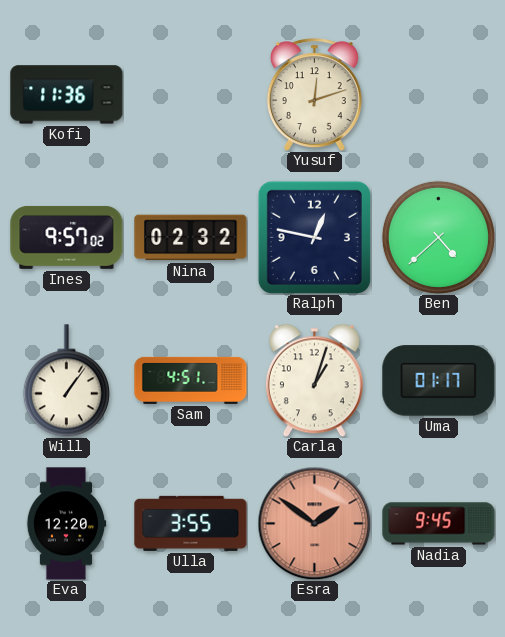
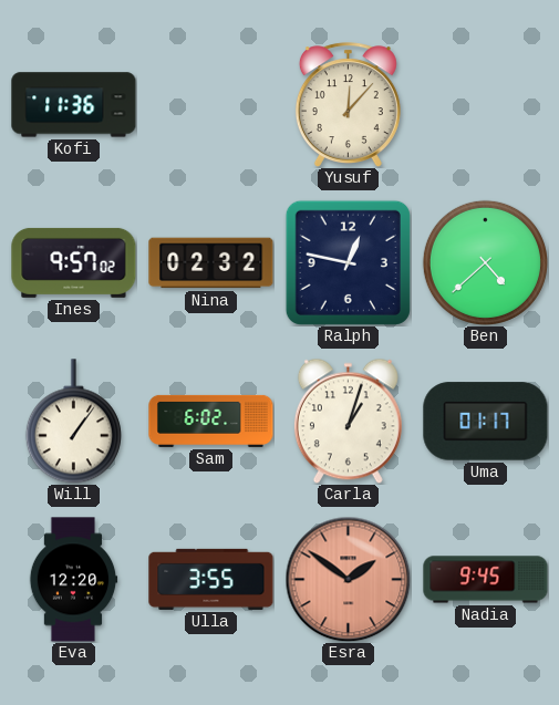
Yusuf: 12:12 -> 12:07 (348, 104)
Sam: 4:51 -> 6:02 (211, 421)
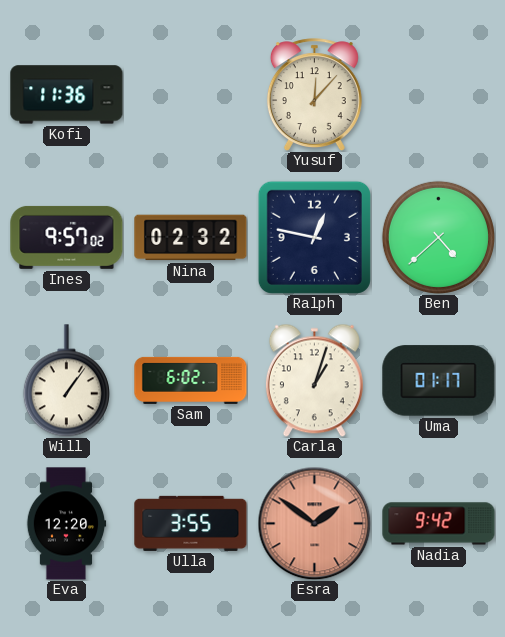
Nadia: 9:45 -> 9:42 (439, 524)
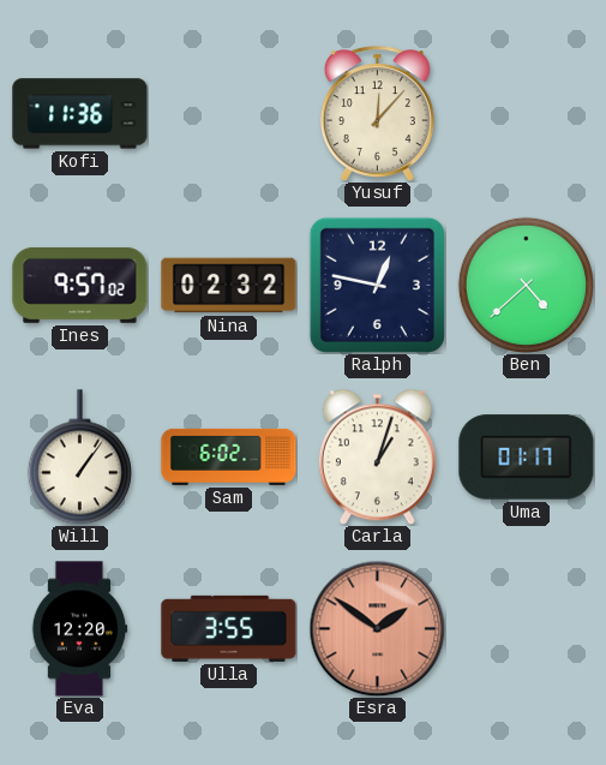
Nadia: 9:42 -> none (439, 524)
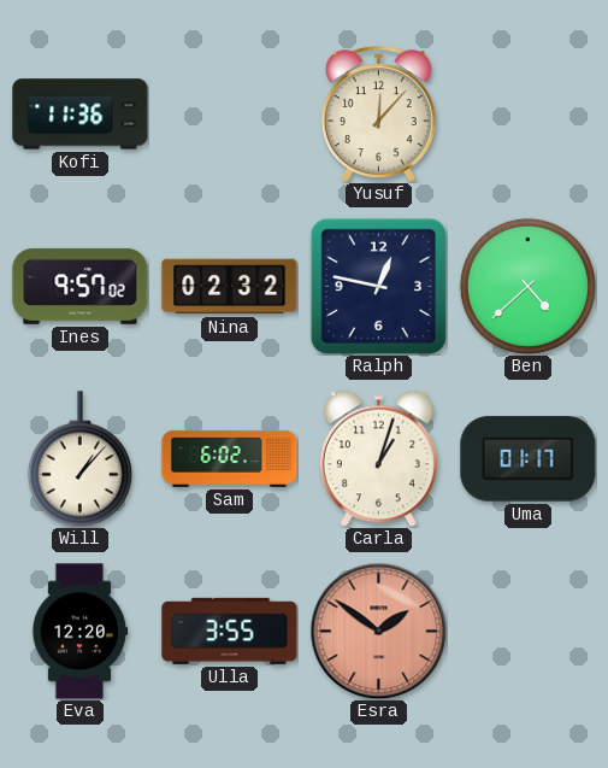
Will: 1:06 -> 1:07 (79, 459)
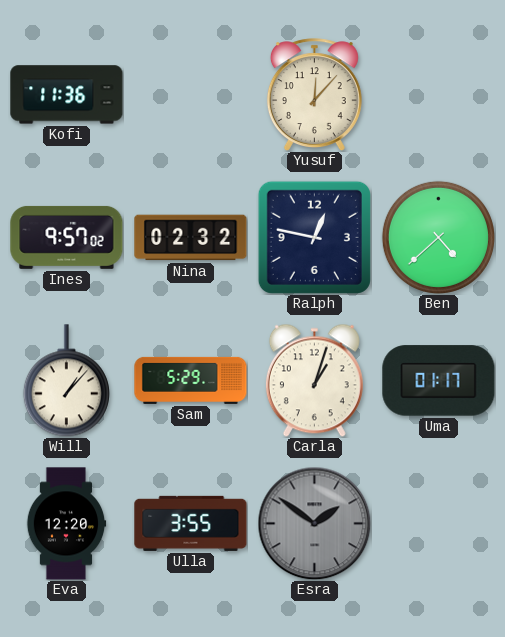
Sam: 6:02 -> 5:29 (191, 380)
Esra dial: salmon -> grey (314, 523)
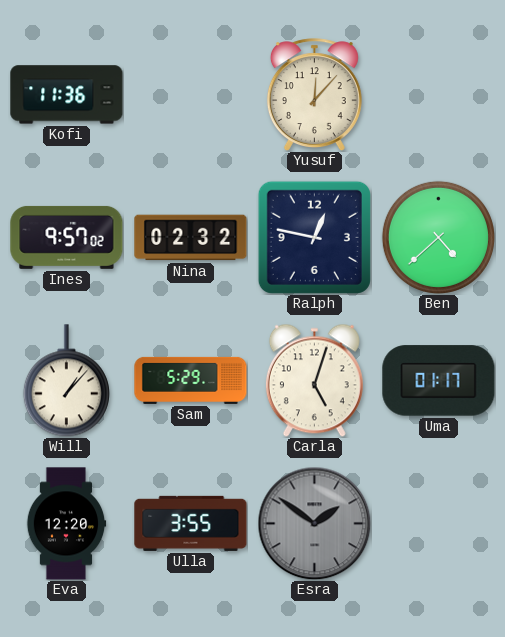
Carla: 1:03 -> 5:03 (314, 380)
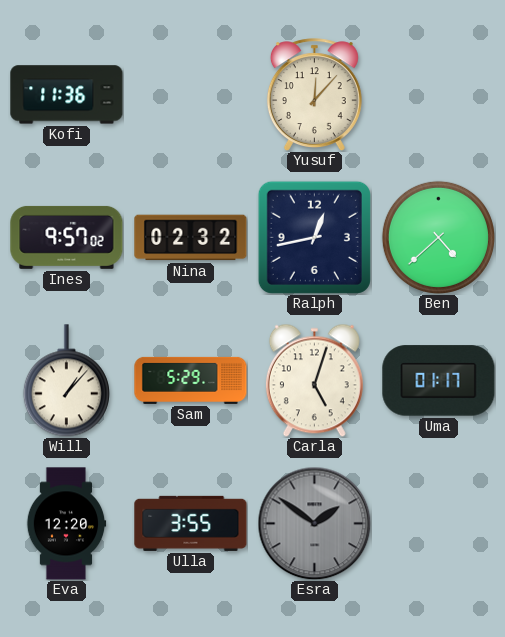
Ralph: 12:47 -> 12:43 (314, 237)
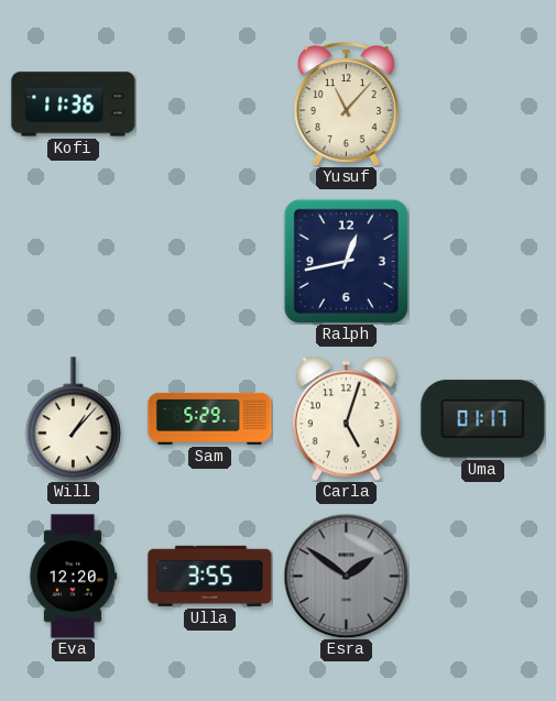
Yusuf: 12:07 -> 11:07 (346, 103)
Ines: 9:57 -> none (67, 237)
Nina: 02:32 -> none (191, 238)
Ben: 4:38 -> none (438, 237)
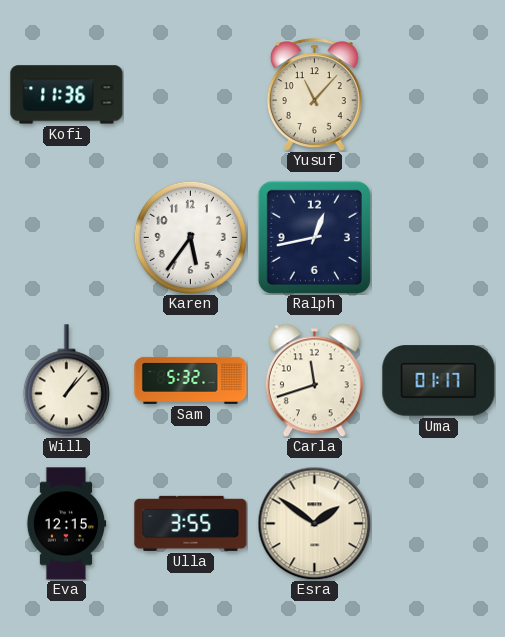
Karen: none -> 5:36 (190, 237)
Sam: 5:29 -> 5:32 (191, 380)
Carla: 5:03 -> 11:42 (314, 380)
Eva: 12:20 -> 12:15 (66, 524)
Esra dial: grey -> cream (314, 523)
